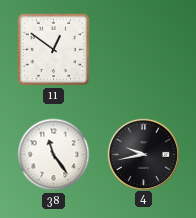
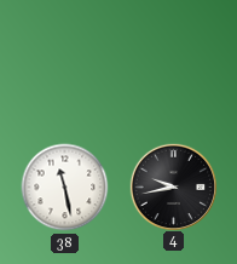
11: 12:51 -> none (54, 50)
38: 11:24 -> 11:28 (65, 188)
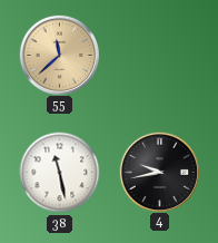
55: none -> 11:38 (60, 55)
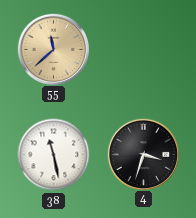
4: 9:43 -> 3:33 (144, 154)
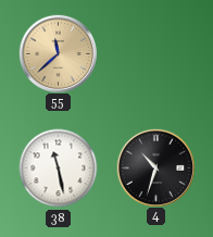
4: 3:33 -> 10:33 (156, 167)
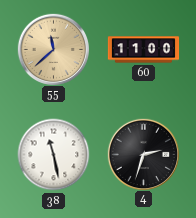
60: none -> 11:00 (144, 50)
4: 10:33 -> 2:33 (144, 154)
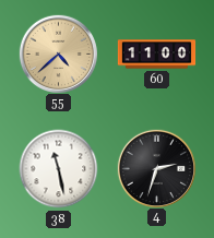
55: 11:38 -> 4:38 (59, 53)
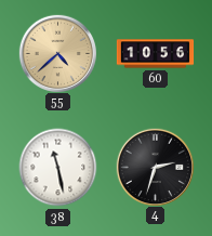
60: 11:00 -> 10:56 (156, 54)
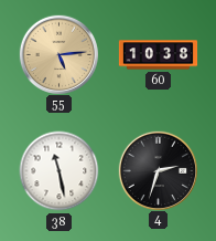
55: 4:38 -> 5:14 (60, 54)
60: 10:56 -> 10:38 (159, 55)
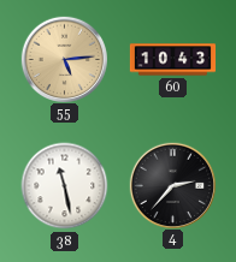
60: 10:38 -> 10:43 (173, 60)
4: 2:33 -> 2:37 (173, 185)
